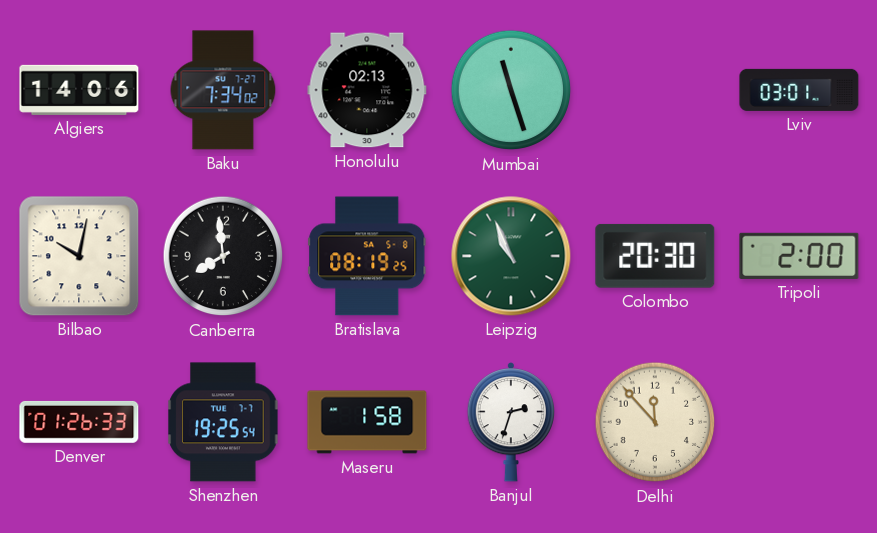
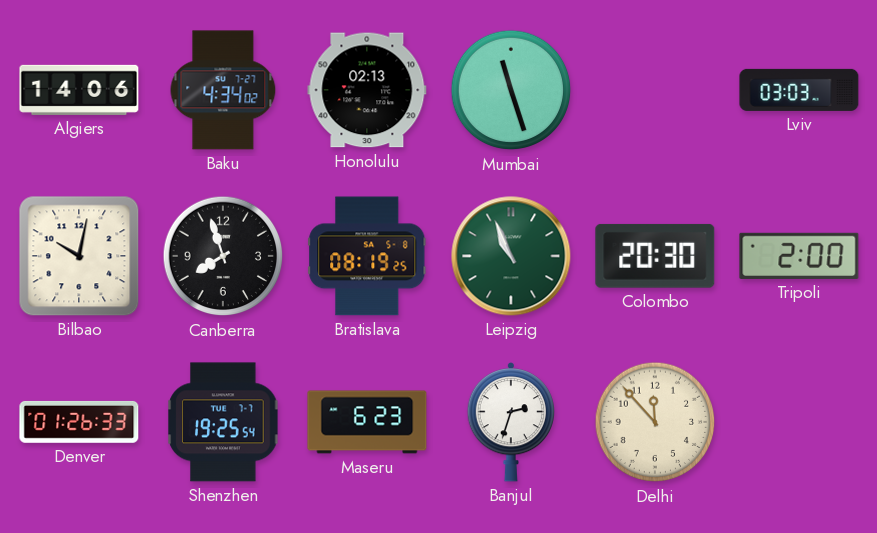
Baku: 7:34 -> 4:34 (223, 90)
Lviv: 03:01 -> 03:03 (799, 90)
Canberra: 7:59 -> 7:57 (223, 256)
Maseru: 1:58 -> 6:23 (367, 422)
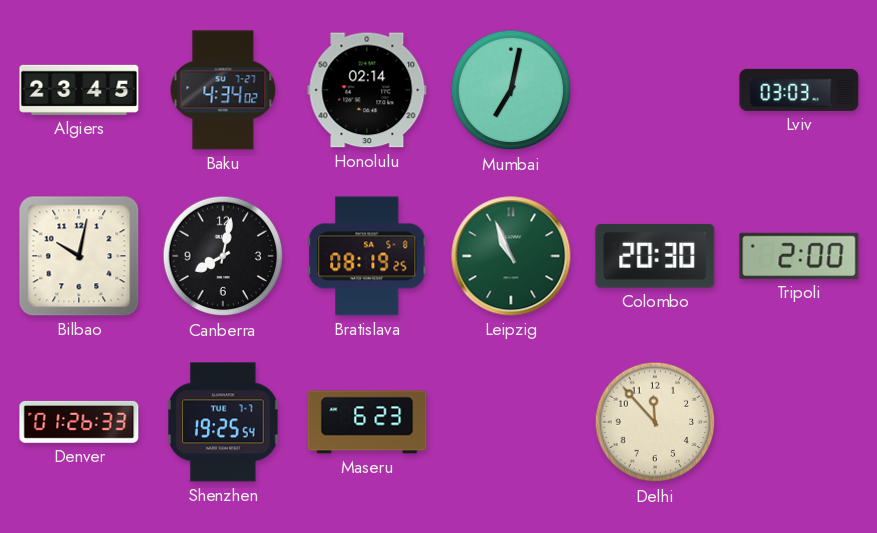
Algiers: 14:06 -> 23:45 (79, 90)
Honolulu: 02:13 -> 02:14 (367, 90)
Mumbai: 11:27 -> 7:02 (511, 90)
Canberra: 7:57 -> 8:02 (223, 256)
Banjul: 2:33 -> none (510, 422)
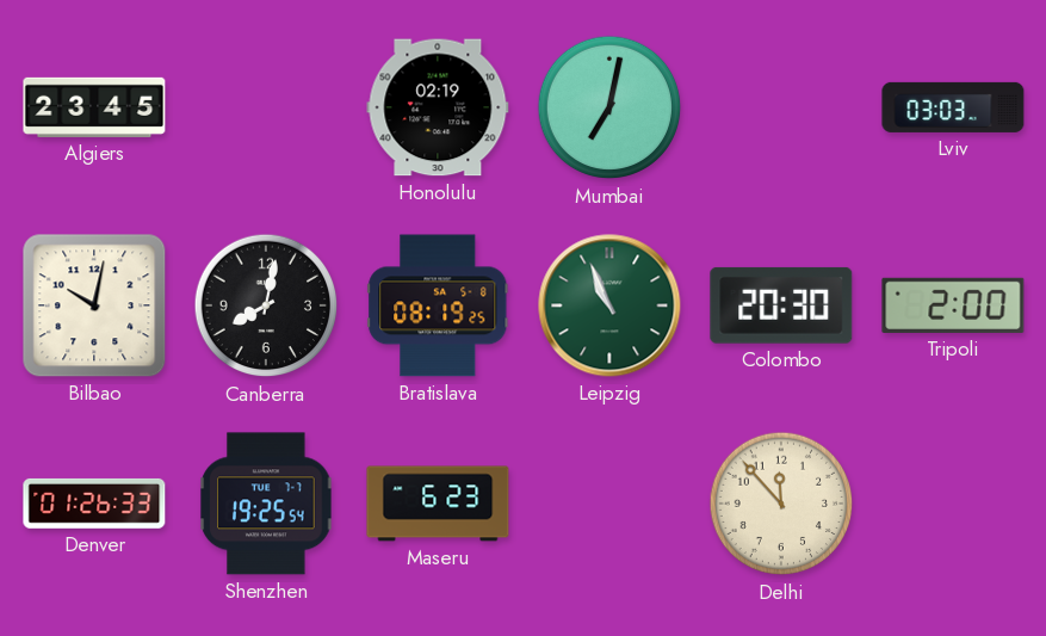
Baku: 4:34 -> none (223, 90)
Honolulu: 02:14 -> 02:19 (438, 107)
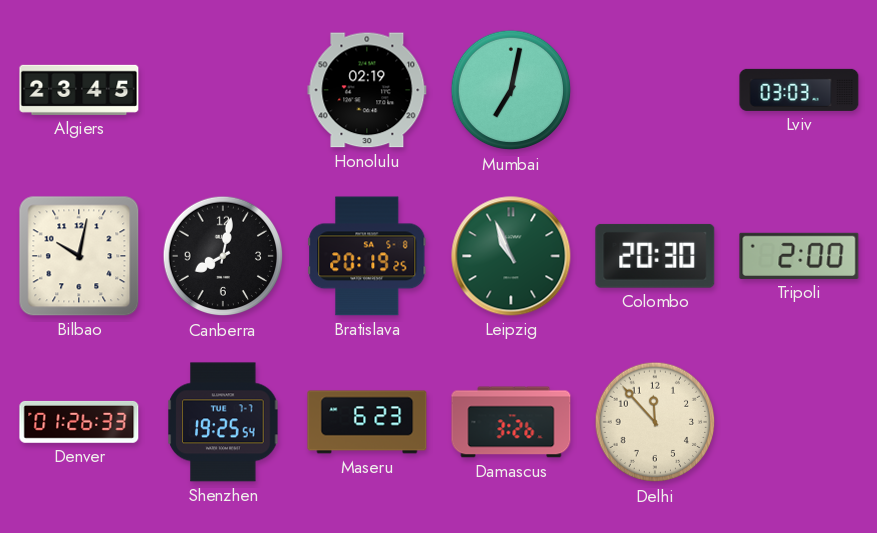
Bratislava: 08:19 -> 20:19 (367, 256)
Damascus: none -> 3:26 (511, 422)
